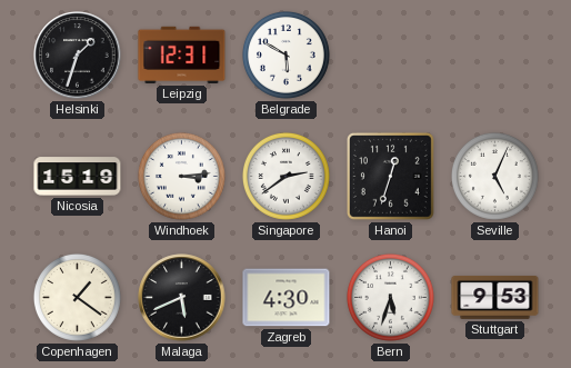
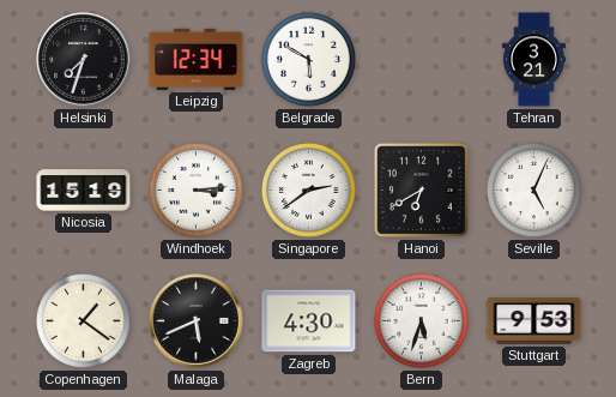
Helsinki: 1:33 -> 7:33 (84, 60)
Leipzig: 12:31 -> 12:34 (197, 59)
Tehran: none -> 3:21 (533, 60)
Hanoi: 12:33 -> 6:40 (421, 190)
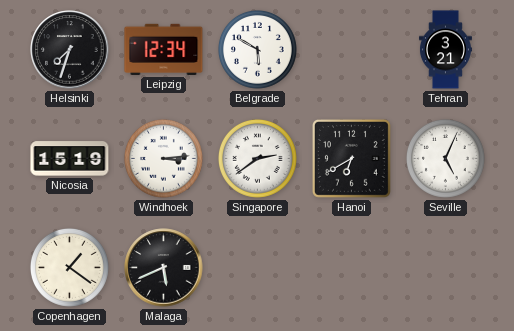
Zagreb: 4:30 -> none (309, 321)
Bern: 5:33 -> none (421, 320)
Stuttgart: 9:53 -> none (535, 320)
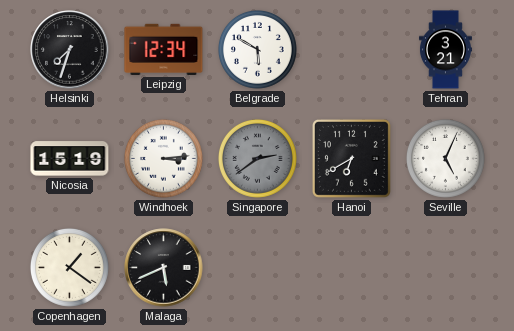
Singapore dial: white -> grey (257, 158)
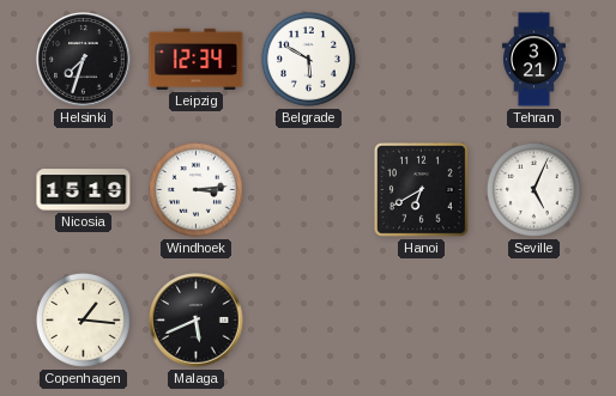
Singapore: 2:39 -> none (257, 158)
Copenhagen: 1:21 -> 1:16 (83, 319)
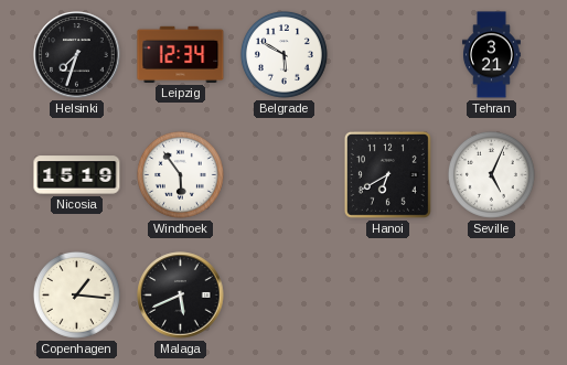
Windhoek: 3:14 -> 5:54 (180, 174)
